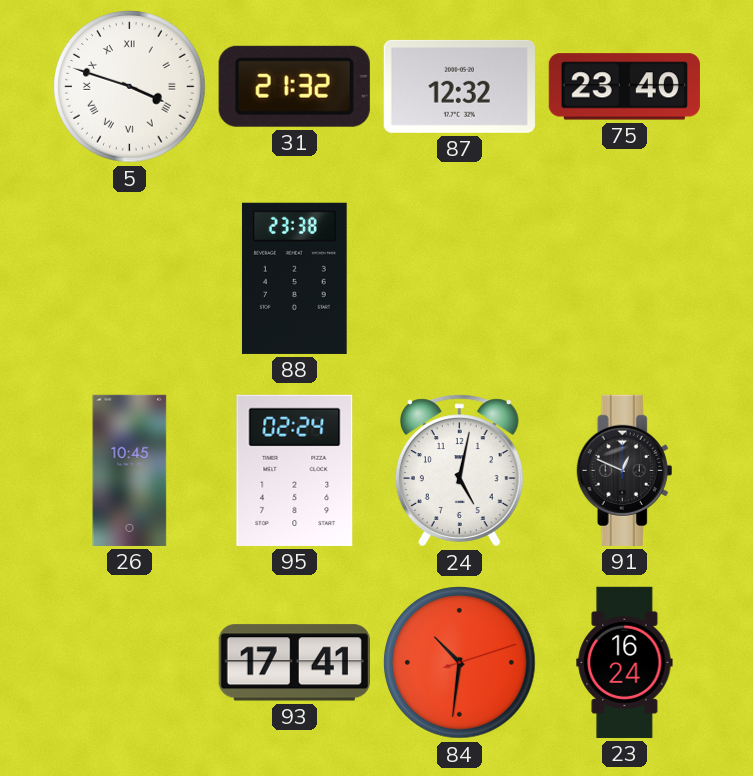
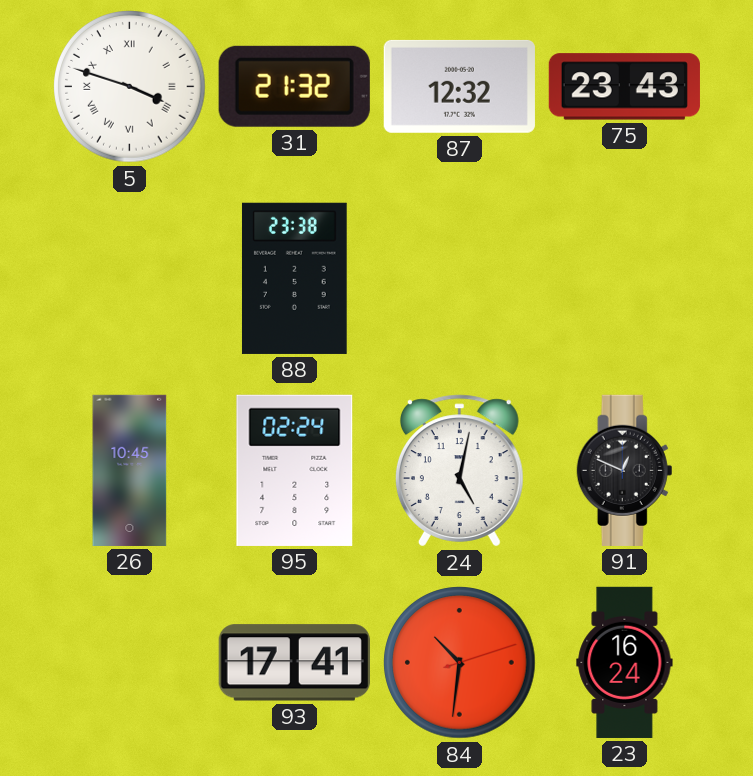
75: 23:40 -> 23:43 (624, 87)
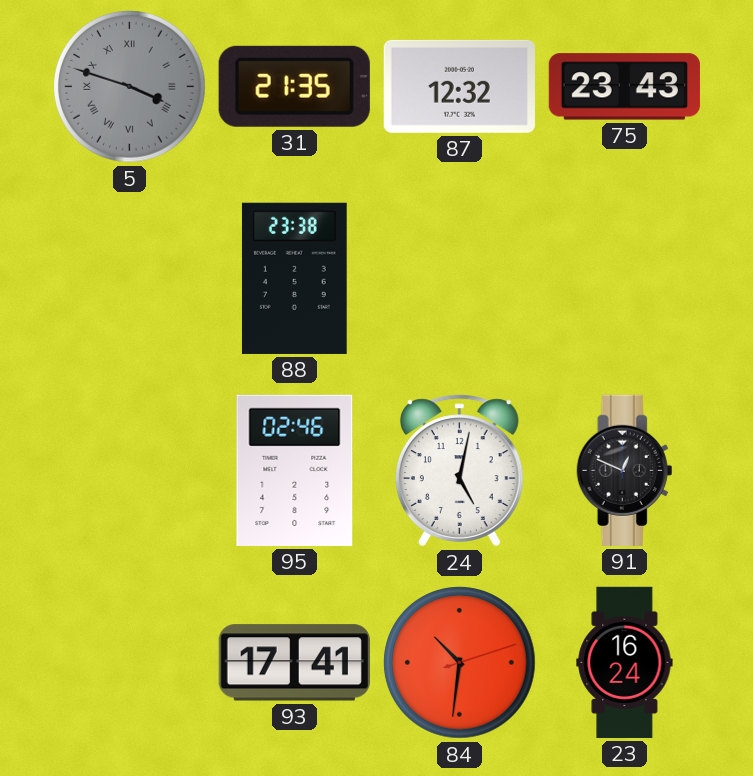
5 dial: white -> grey (130, 87)
31: 21:32 -> 21:35 (294, 86)
26: 10:45 -> none (130, 470)
95: 02:24 -> 02:46 (295, 470)
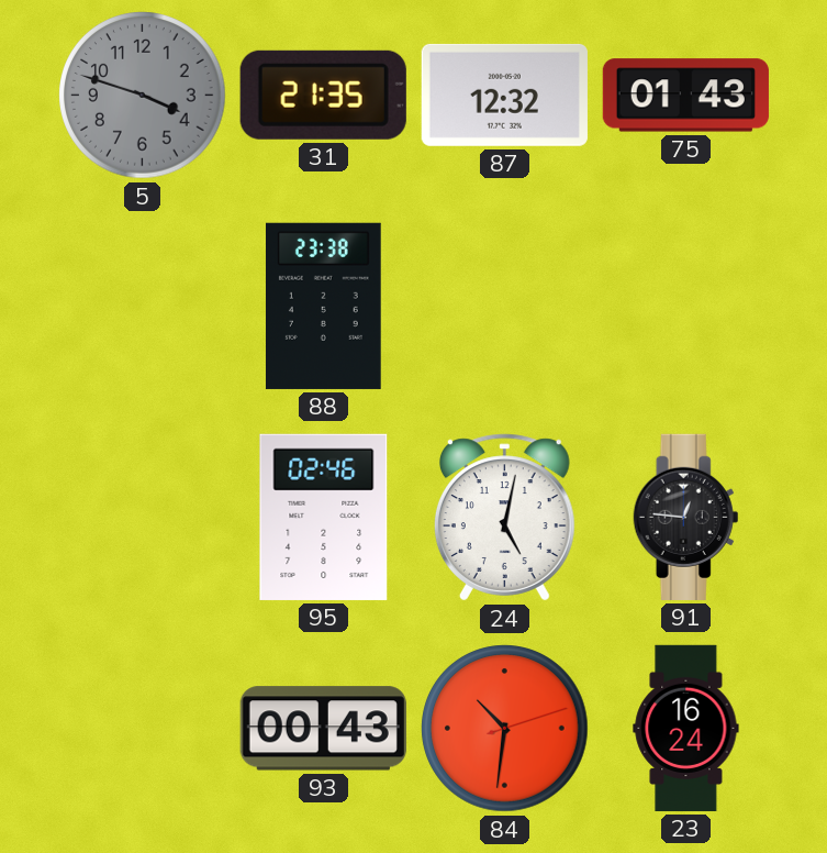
5 numerals: Roman -> Arabic (143, 96)
75: 23:43 -> 01:43 (685, 96)
91: 12:49 -> 12:46 (686, 517)
93: 17:41 -> 00:43 (323, 729)
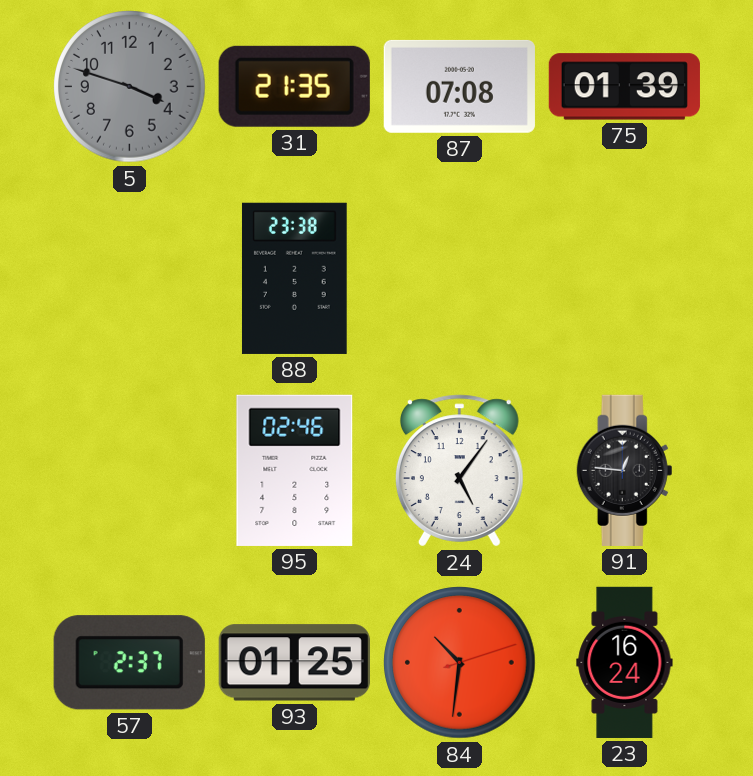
87: 12:32 -> 07:08 (459, 86)
75: 01:43 -> 01:39 (624, 87)
24: 5:02 -> 5:06 (459, 471)
57: none -> 2:37 (129, 663)
93: 00:43 -> 01:25 (294, 663)
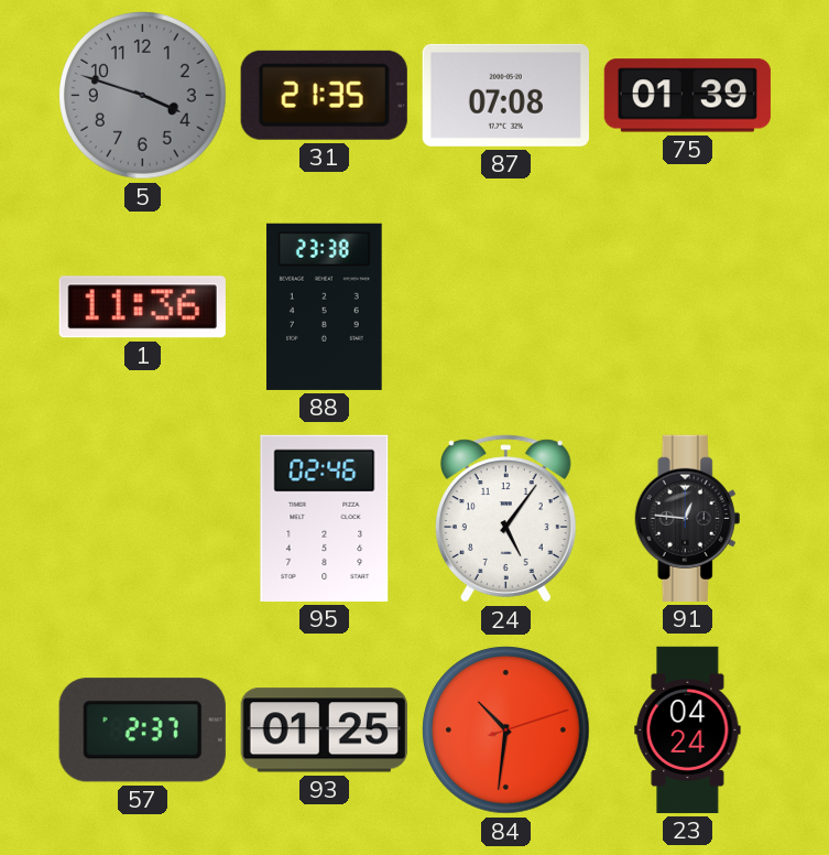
1: none -> 11:36 (142, 307)
23: 16:24 -> 04:24 (688, 729)
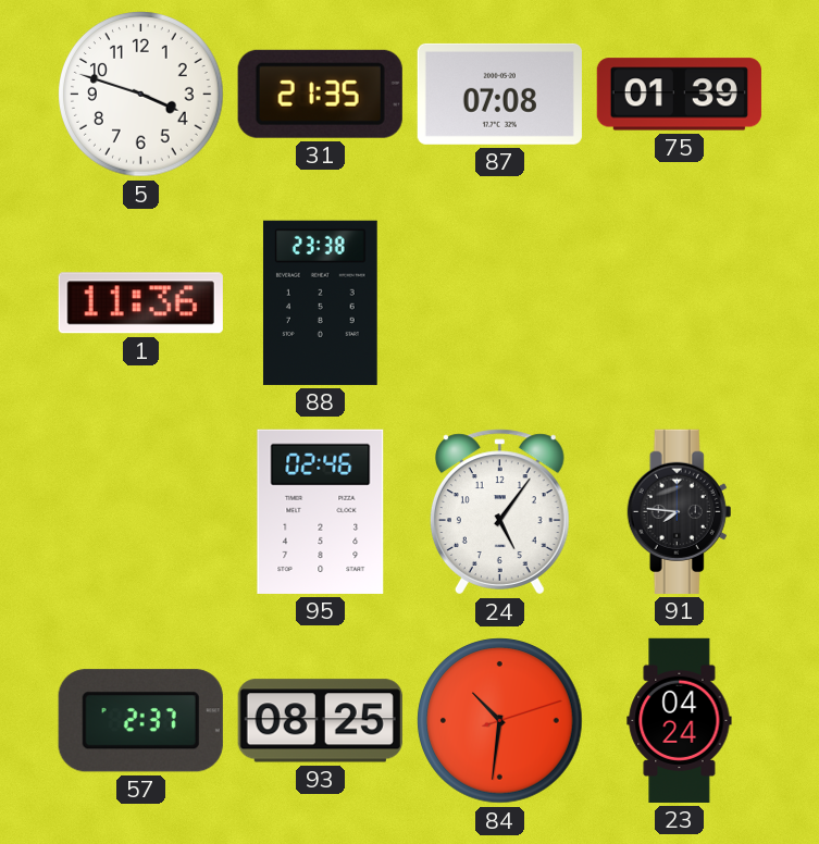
5 dial: grey -> white (141, 95)
91: 12:46 -> 7:46 (680, 511)
93: 01:25 -> 08:25 (320, 721)
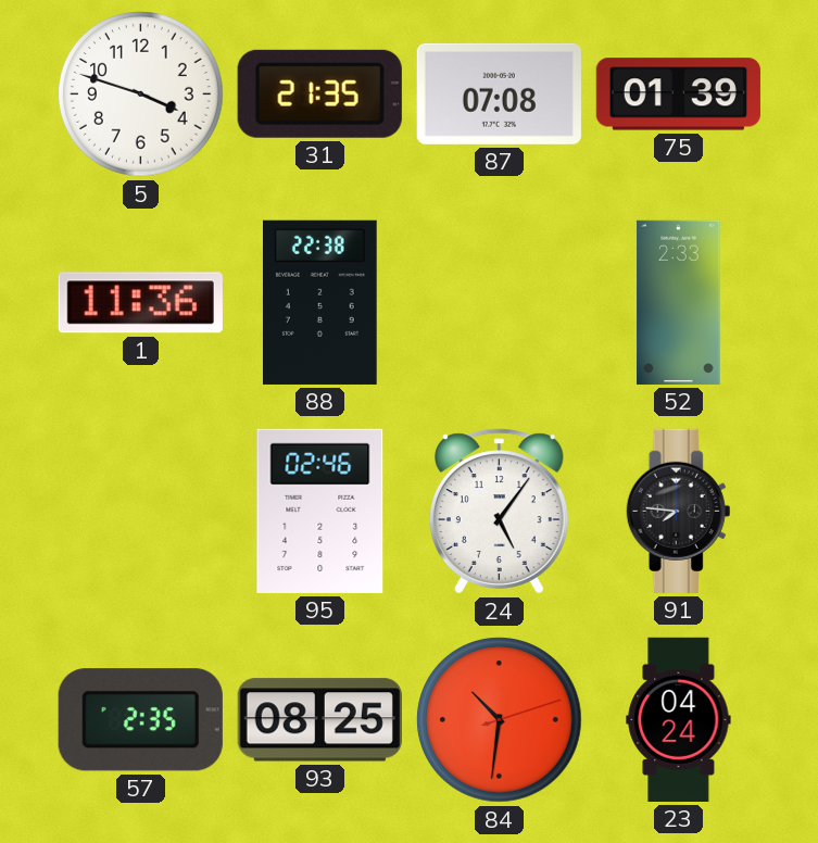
88: 23:38 -> 22:38 (319, 302)
52: none -> 2:33 (679, 302)
57: 2:37 -> 2:35 (140, 720)
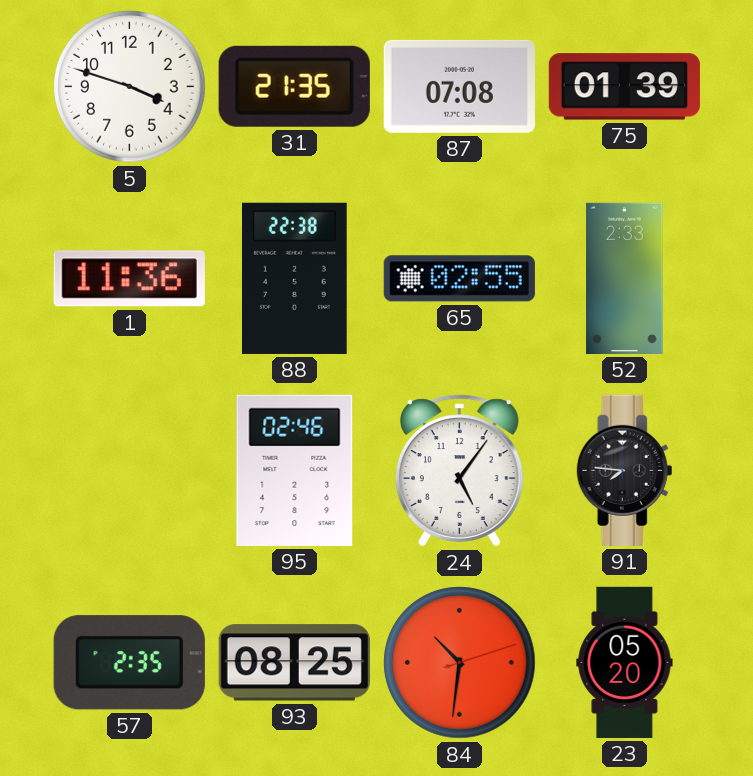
65: none -> 02:55 (459, 279)
23: 04:24 -> 05:20 (625, 662)
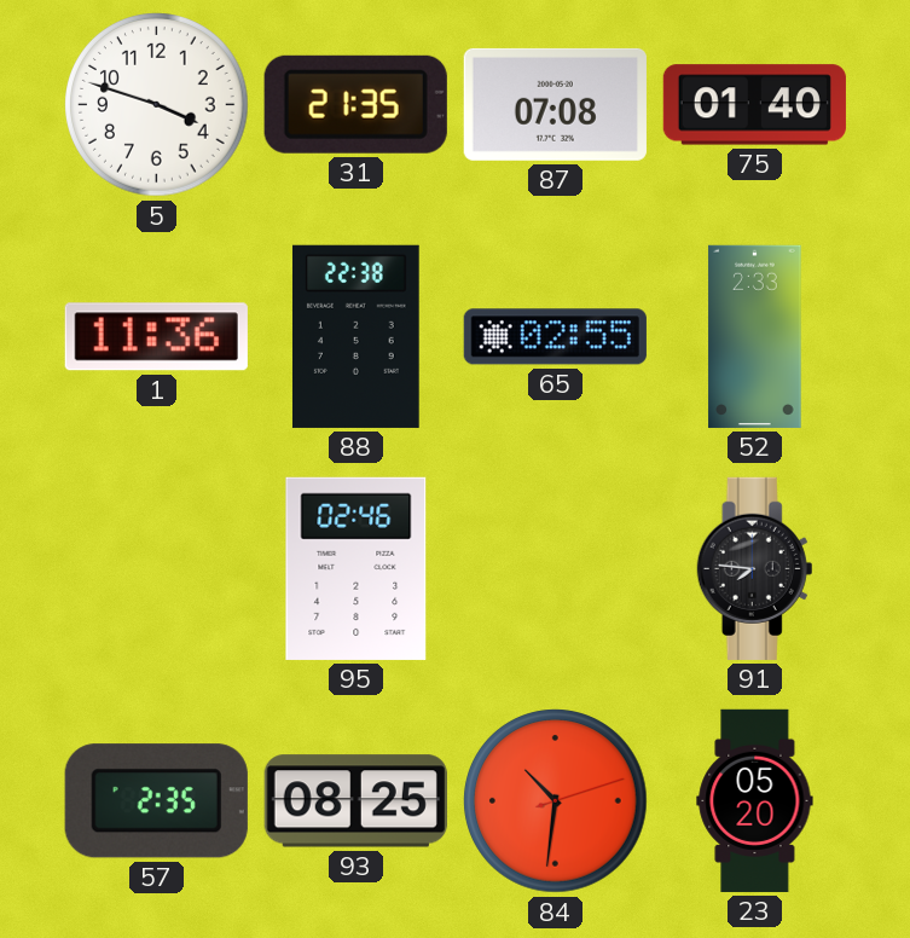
75: 01:39 -> 01:40 (754, 105)
24: 5:06 -> none (459, 471)
